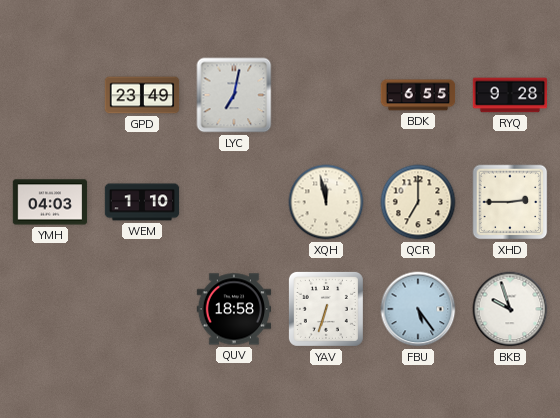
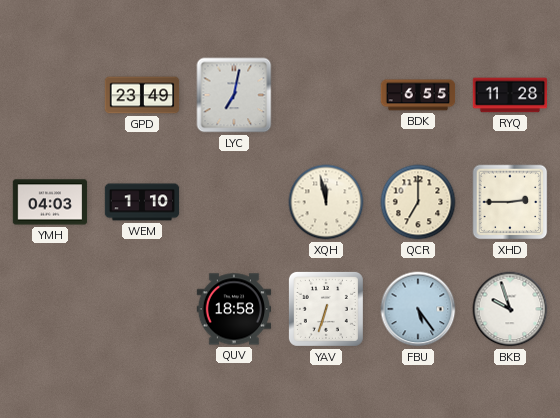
RYQ: 9:28 -> 11:28 (510, 95)
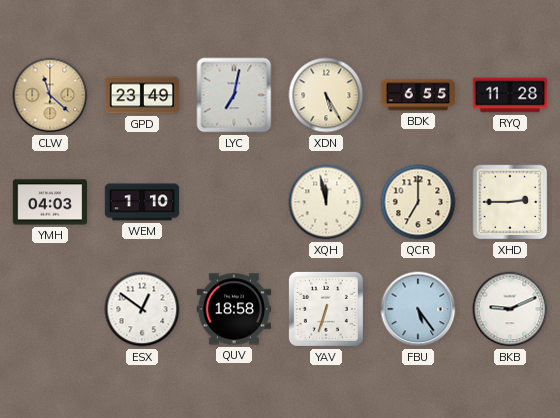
CLW: none -> 11:22 (50, 95)
XDN: none -> 5:25 (326, 95)
ESX: none -> 12:51 (142, 309)
BKB: 9:57 -> 9:11 (510, 309)
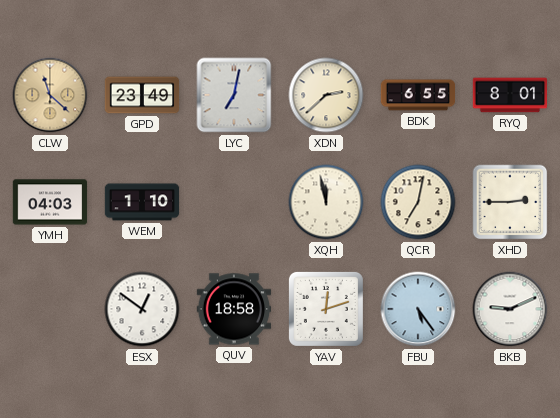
XDN: 5:25 -> 2:38 (326, 95)
RYQ: 11:28 -> 8:01 (510, 95)
QCR: 7:00 -> 7:02 (418, 202)
YAV: 6:33 -> 12:12 (326, 309)
